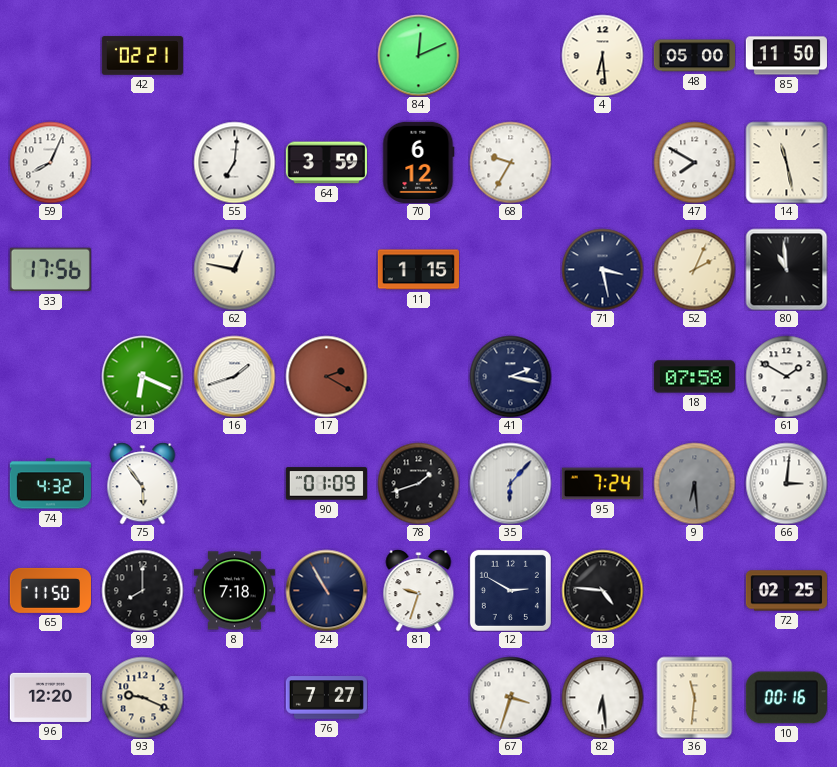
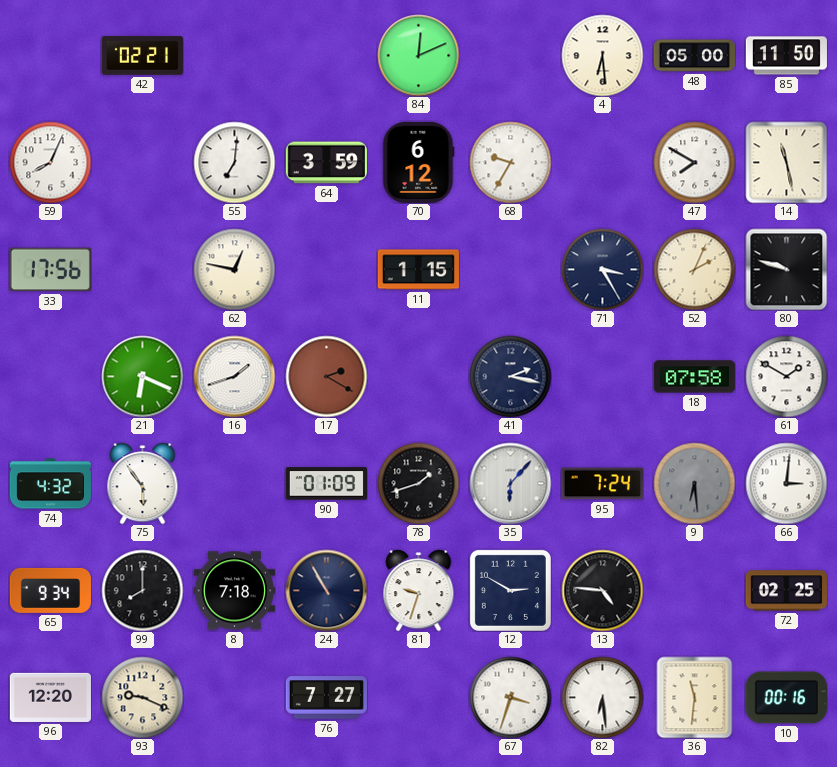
71: 3:28 -> 3:25 (602, 269)
80: 10:59 -> 9:48 (786, 269)
65: 11:50 -> 9:34 (50, 590)
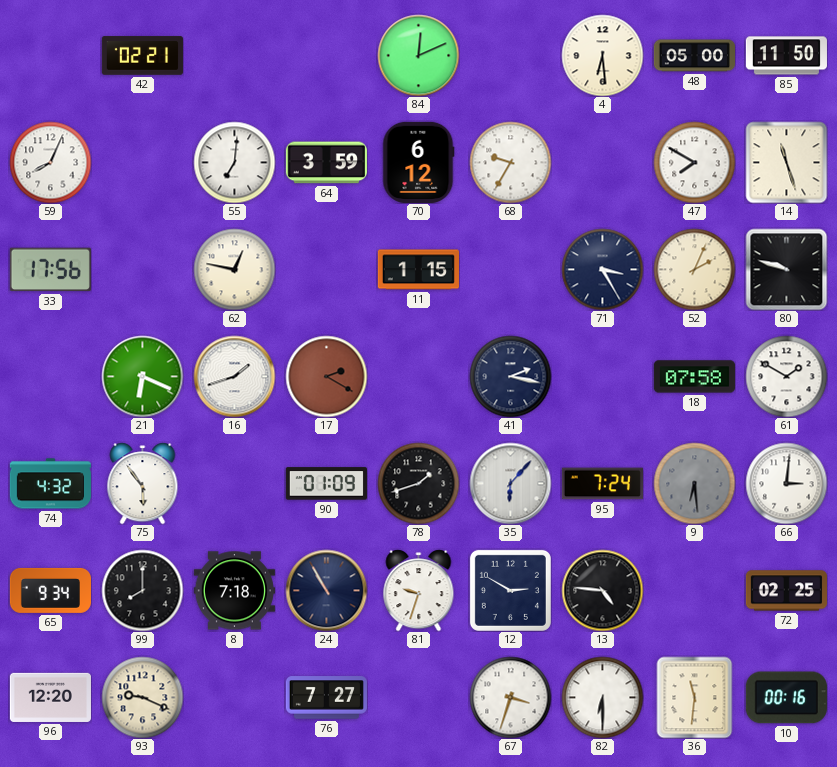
14: 11:28 -> 11:27 (786, 162)
82: 6:29 -> 6:30 (602, 697)
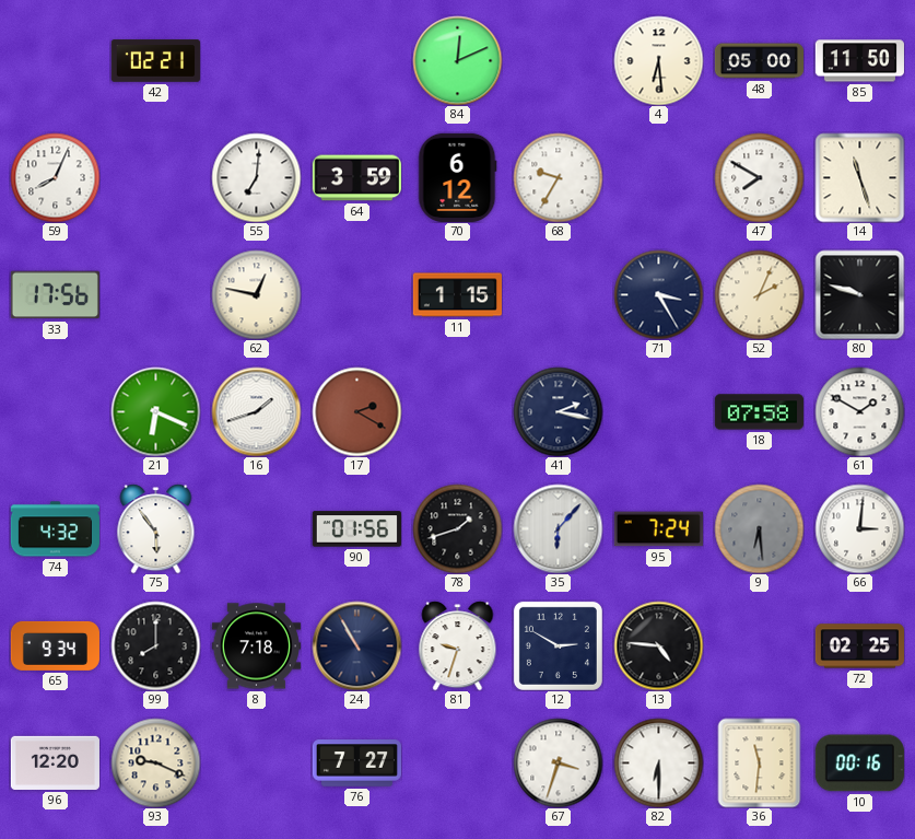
90: 01:09 -> 01:56 (356, 529)
